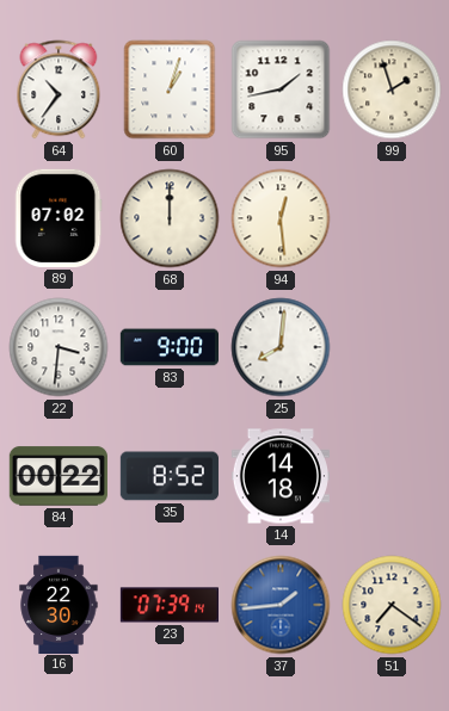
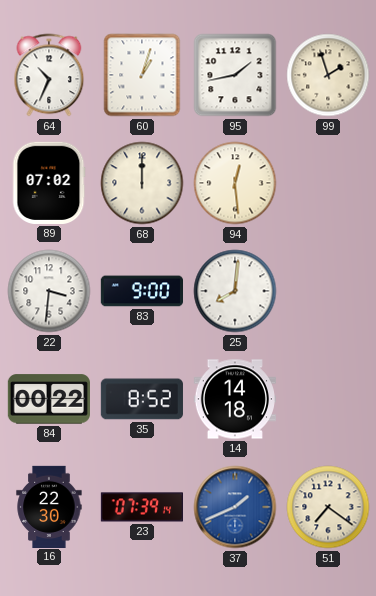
64: 10:36 -> 10:34 (49, 75)
37: 1:44 -> 1:41 (235, 507)
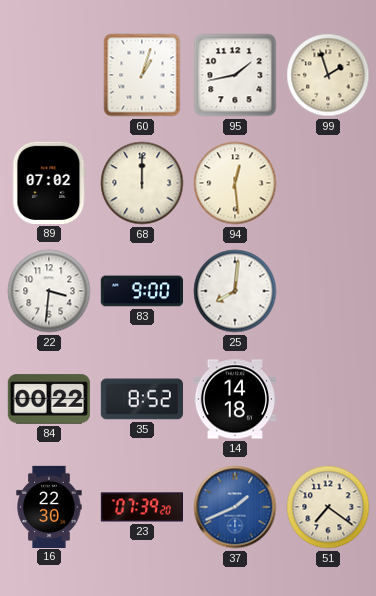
64: 10:34 -> none (49, 75)
23: 07:39:14 -> 07:39:20 (141, 507)
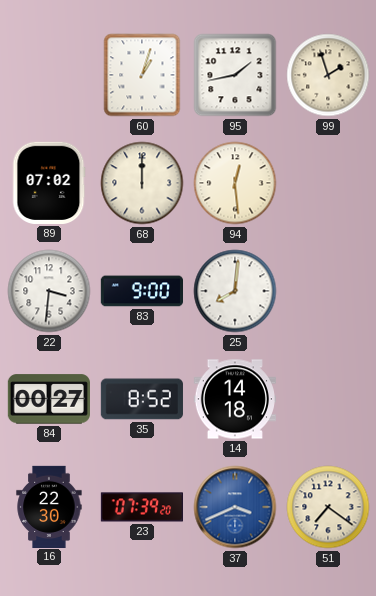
84: 00:22 -> 00:27 (49, 399)
37: 1:41 -> 3:41 (235, 507)
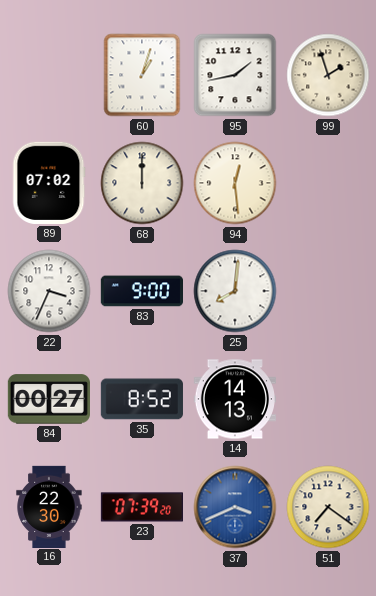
22: 3:31 -> 3:34 (49, 291)
14: 14:18 -> 14:13 (234, 399)
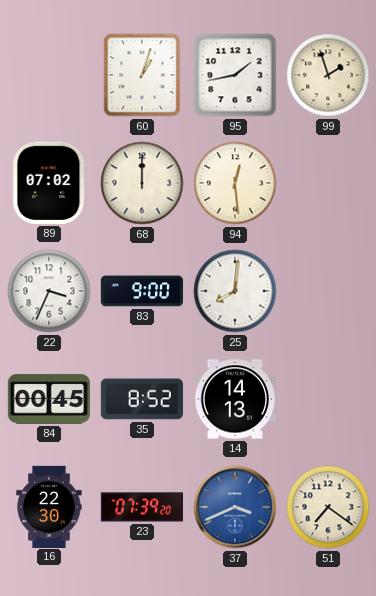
84: 00:27 -> 00:45 (49, 399)
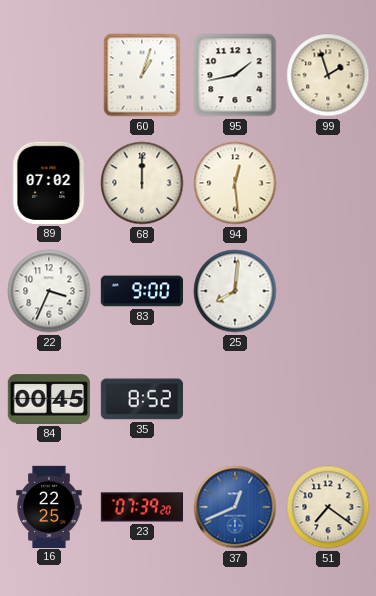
14: 14:13 -> none (234, 399)
16: 22:30 -> 22:25 (49, 506)
37: 3:41 -> 12:41 (235, 507)
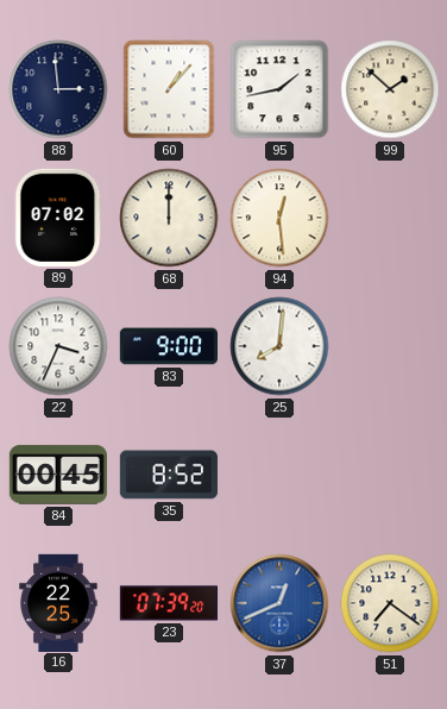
88: none -> 2:59 (58, 89)
60: 1:03 -> 1:07 (169, 89)
99: 1:57 -> 1:52 (390, 89)
